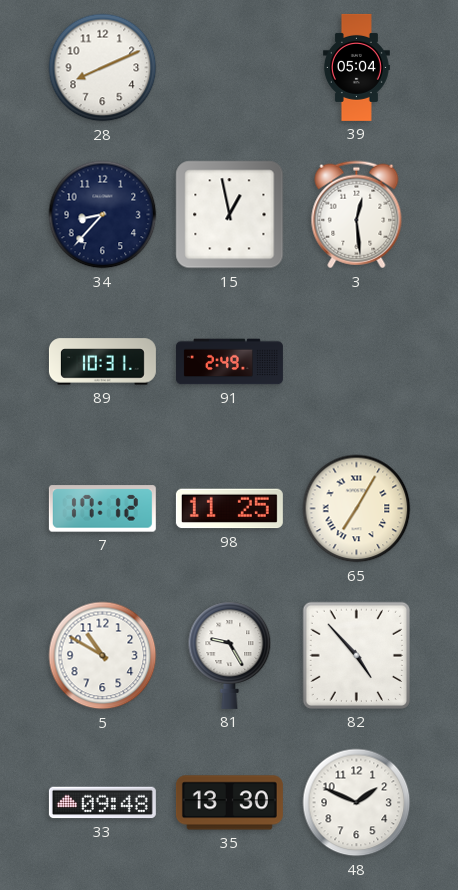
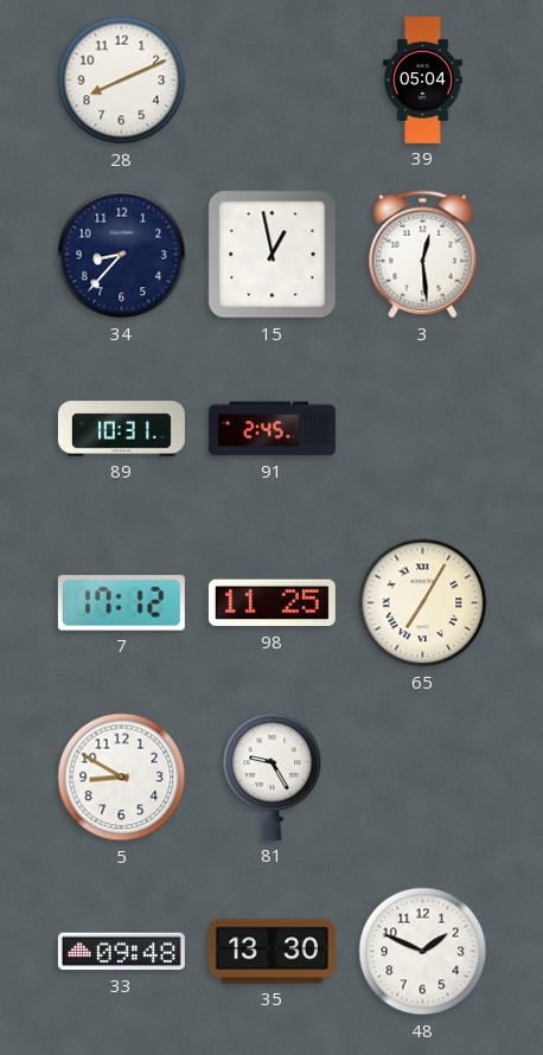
91: 2:49 -> 2:45 (271, 429)
5: 10:50 -> 8:50 (122, 778)
82: 4:53 -> none (356, 655)
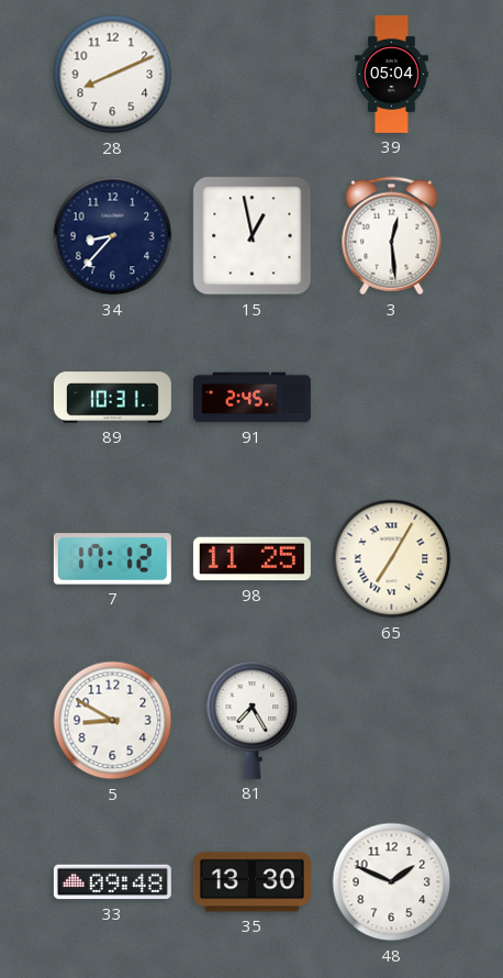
81: 9:25 -> 7:25 (253, 720)
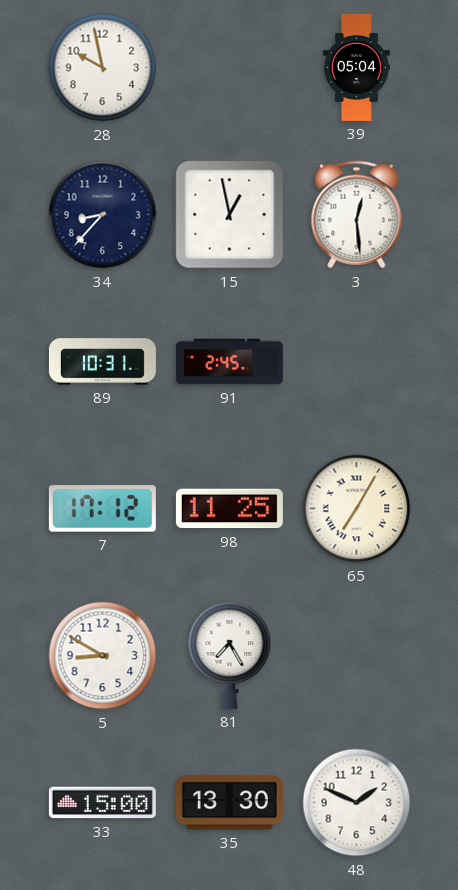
28: 8:11 -> 9:58 (103, 68)
33: 09:48 -> 15:00 (102, 803)
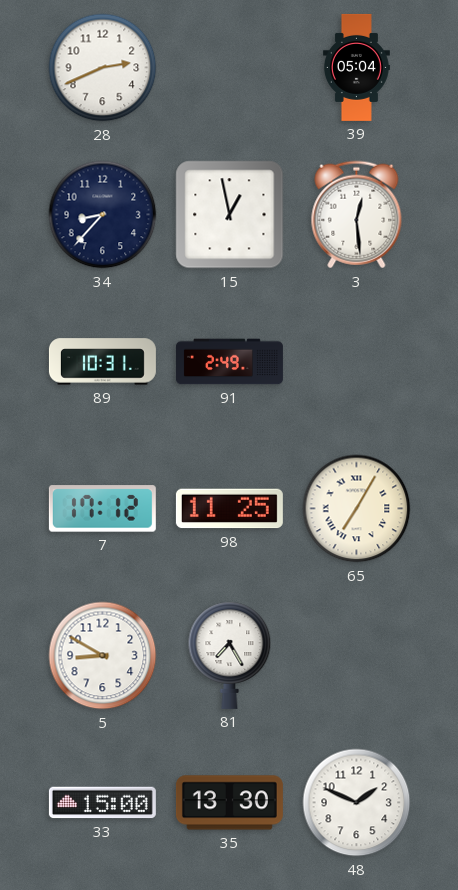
28: 9:58 -> 2:41 (103, 68)
91: 2:45 -> 2:49 (229, 362)
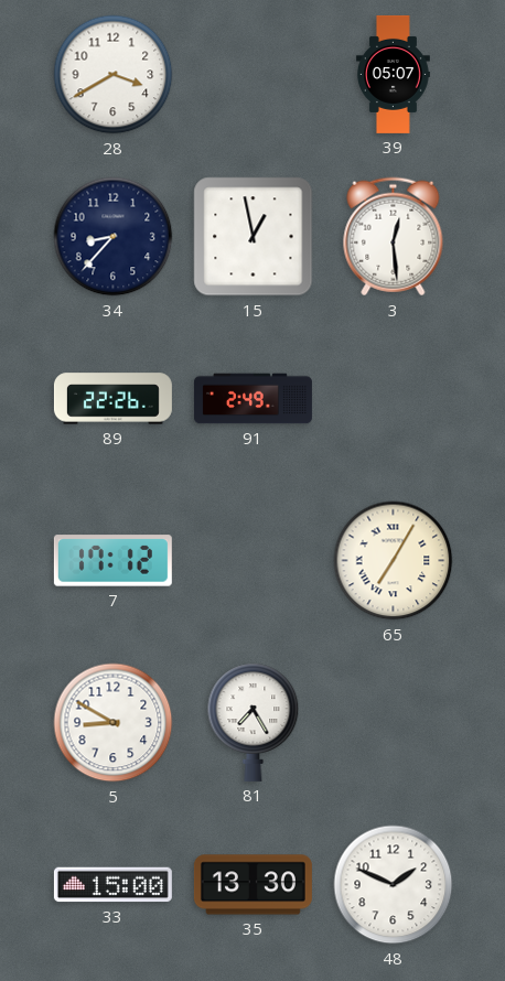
28: 2:41 -> 3:40 (114, 75)
39: 05:04 -> 05:07 (393, 74)
89: 10:31 -> 22:26 (112, 399)
98: 11:25 -> none (229, 509)
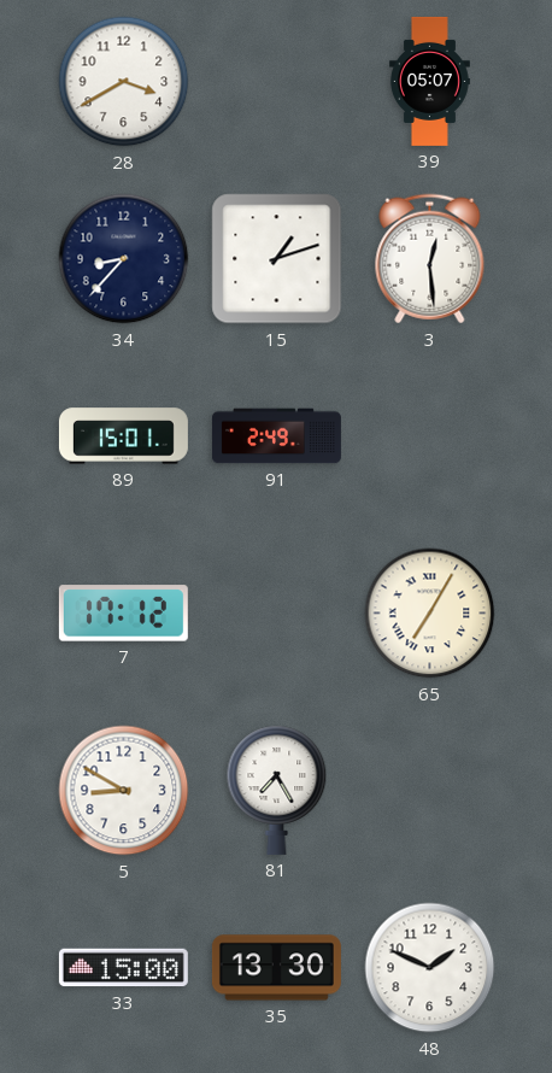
15: 12:58 -> 1:12 (277, 259)
89: 22:26 -> 15:01 (123, 436)
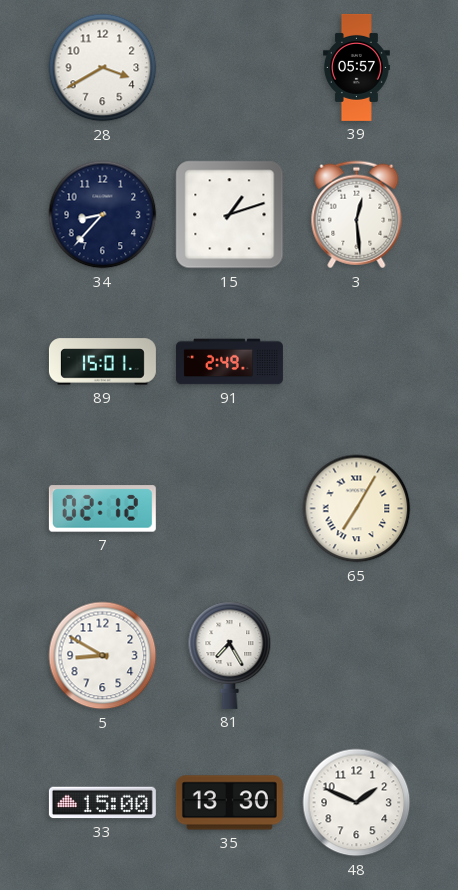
39: 05:07 -> 05:57 (356, 67)
7: 17:12 -> 02:12 (102, 509)
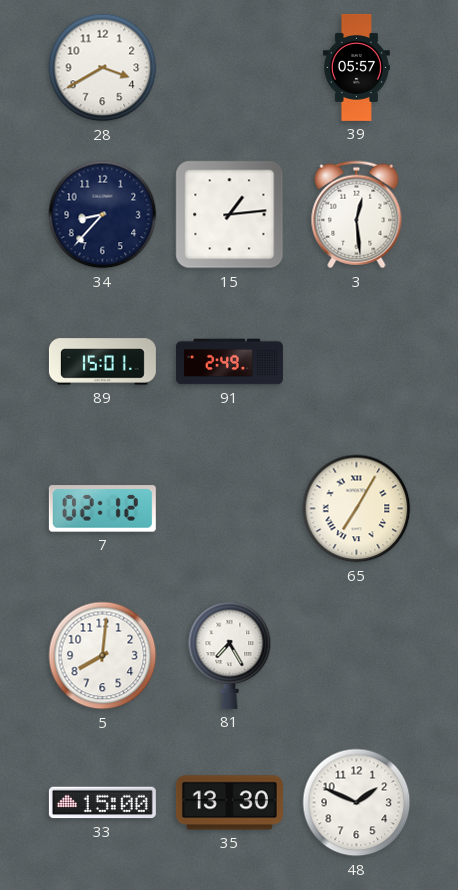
15: 1:12 -> 1:14 (230, 215)
5: 8:50 -> 8:01 (103, 656)
